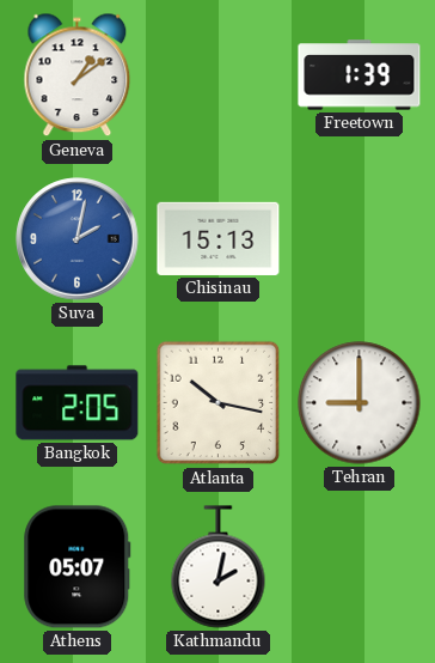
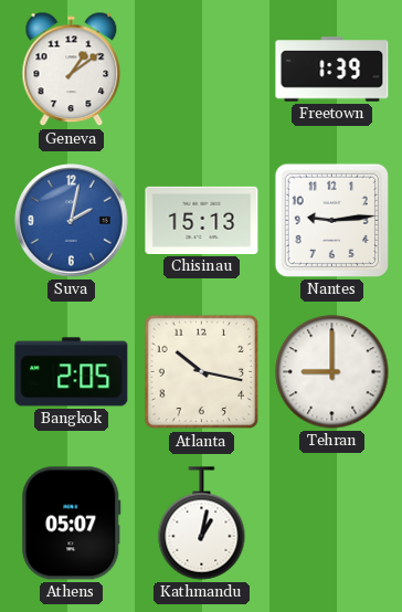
Nantes: none -> 9:14 (331, 220)
Kathmandu: 2:02 -> 1:02 (202, 524)
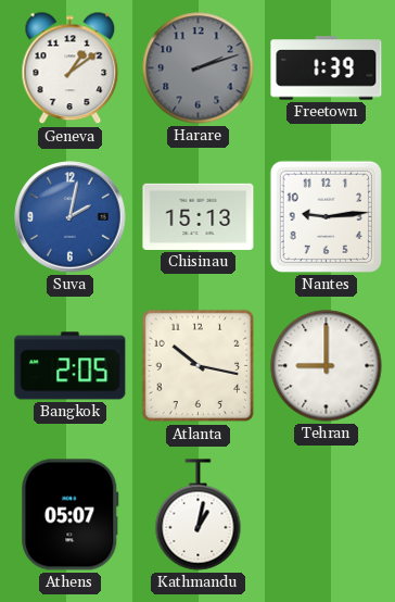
Harare: none -> 2:12 (199, 68)
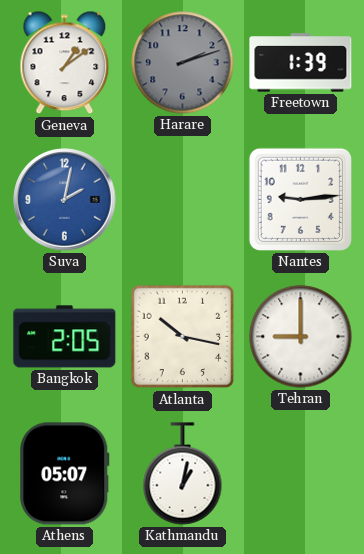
Chisinau: 15:13 -> none (199, 216)
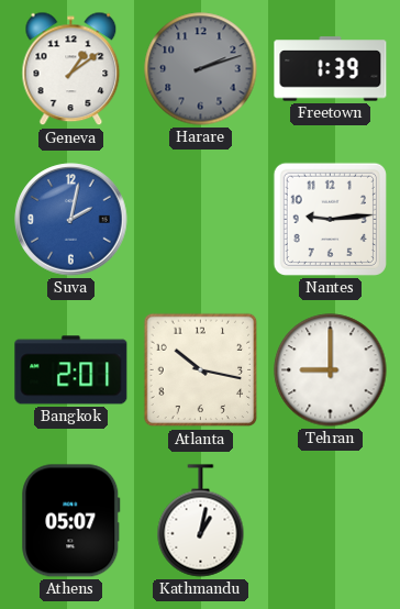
Bangkok: 2:05 -> 2:01 (71, 370)
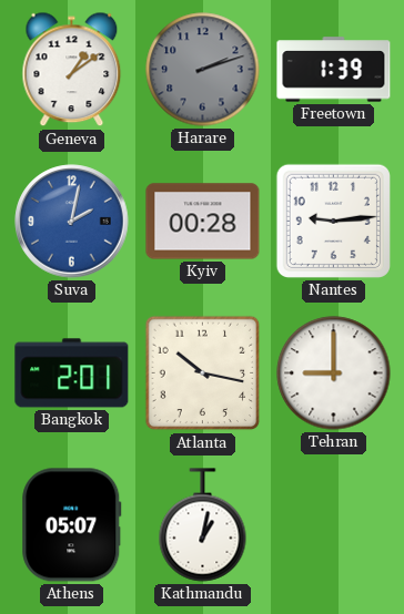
Kyiv: none -> 00:28 (203, 222)
